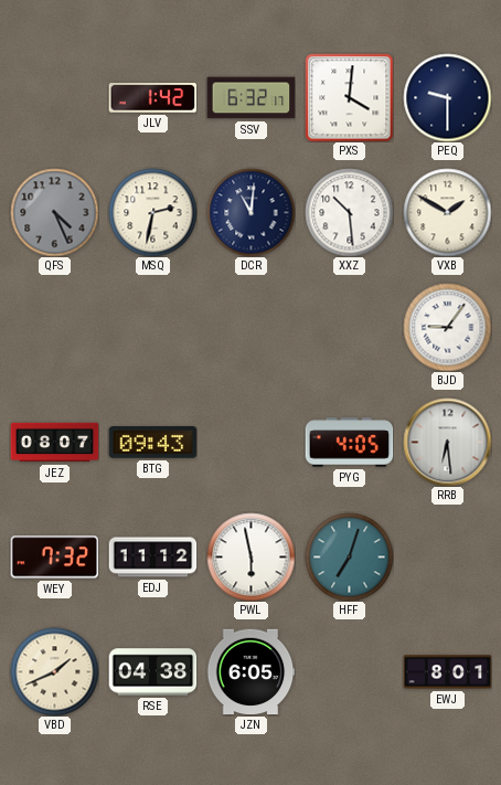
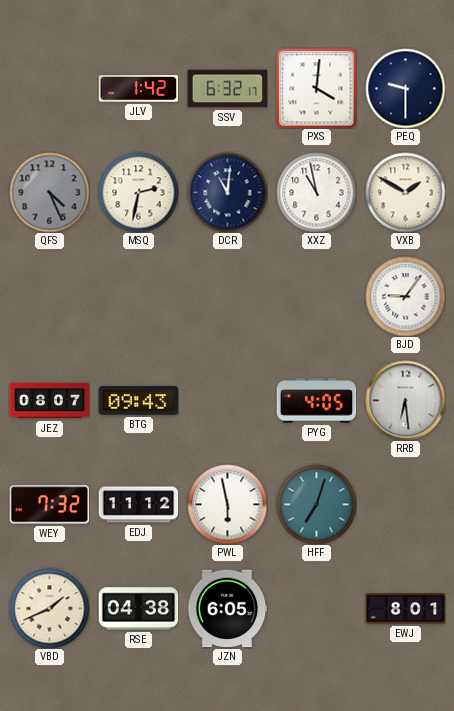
XXZ: 10:29 -> 10:58 (316, 192)
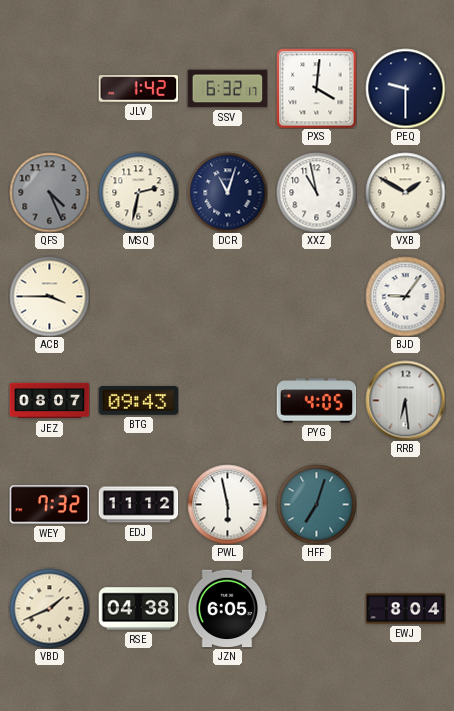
DCR: 11:01 -> 11:03 (227, 192)
ACB: none -> 3:45 (49, 296)
EWJ: 8:01 -> 8:04 (405, 609)
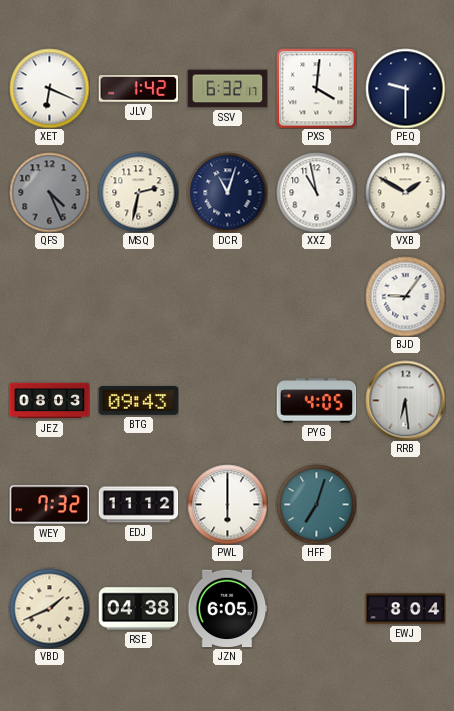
XET: none -> 6:19 (49, 88)
ACB: 3:45 -> none (49, 296)
JEZ: 08:07 -> 08:03 (49, 401)
PWL: 5:58 -> 6:00 (227, 504)
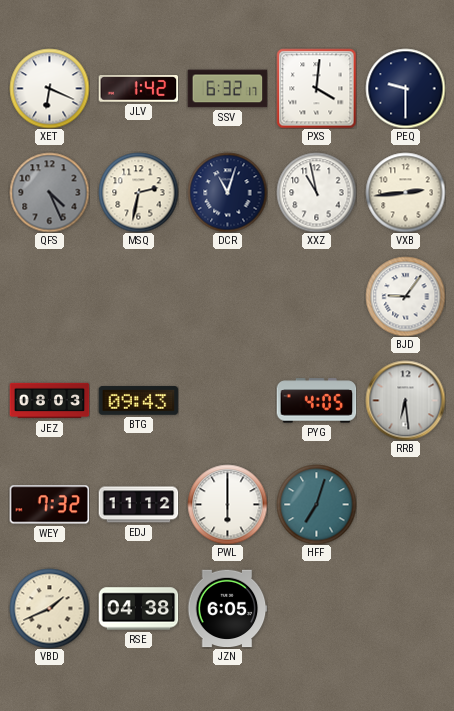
VXB: 1:50 -> 2:44 (405, 192)
EWJ: 8:04 -> none (405, 609)
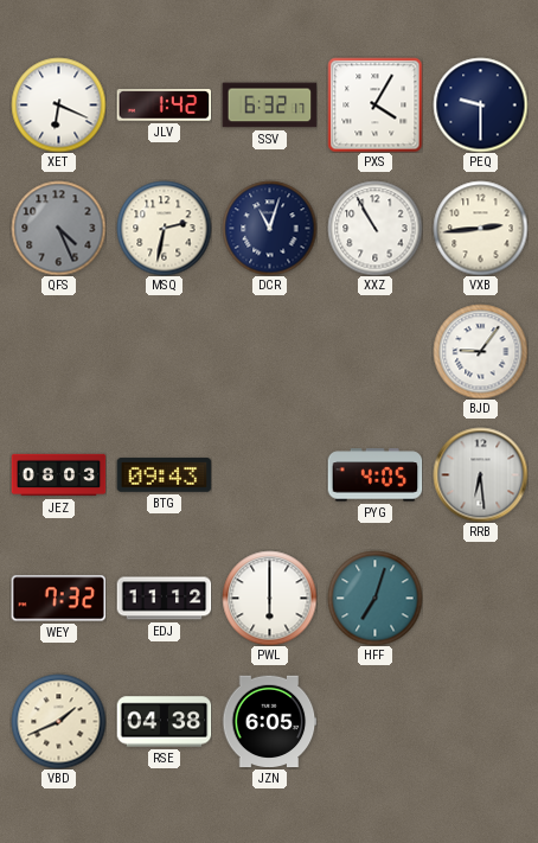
PXS: 4:01 -> 4:05 (374, 104)
XXZ: 10:58 -> 10:55 (374, 228)
